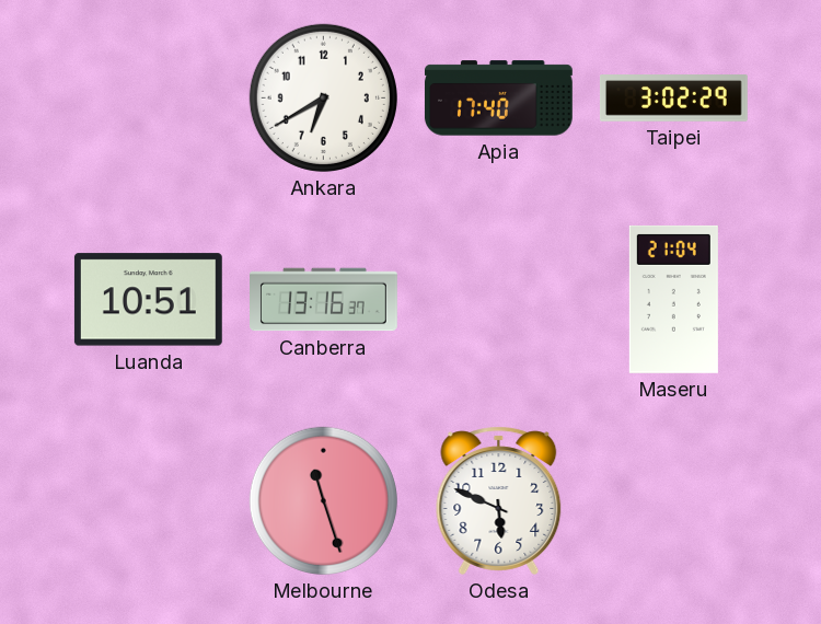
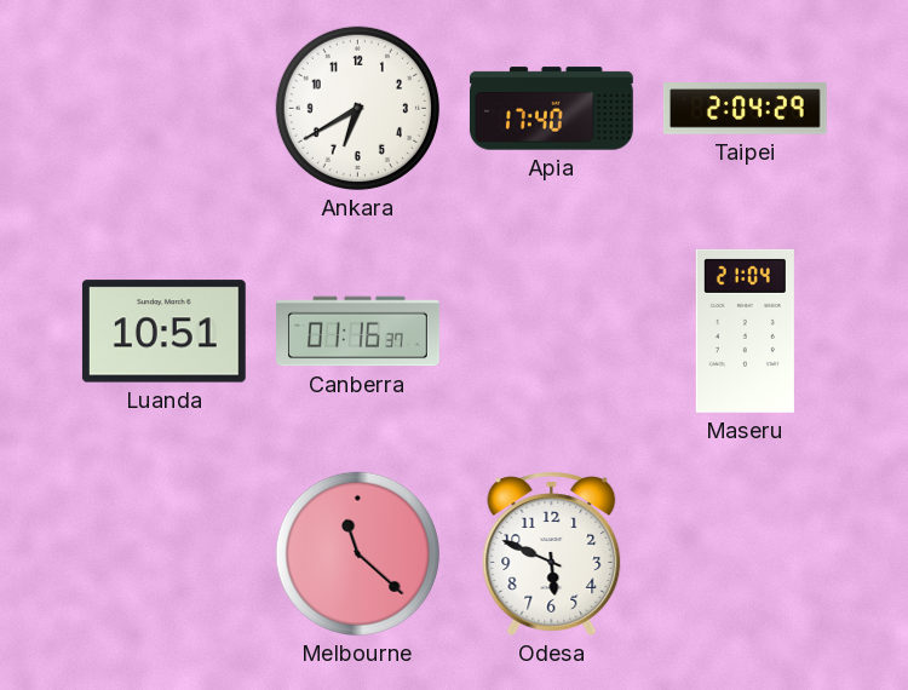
Taipei: 3:02 -> 2:04 (745, 109)
Canberra: 13:16 -> 01:16 (358, 332)
Melbourne: 11:27 -> 11:22 (357, 553)
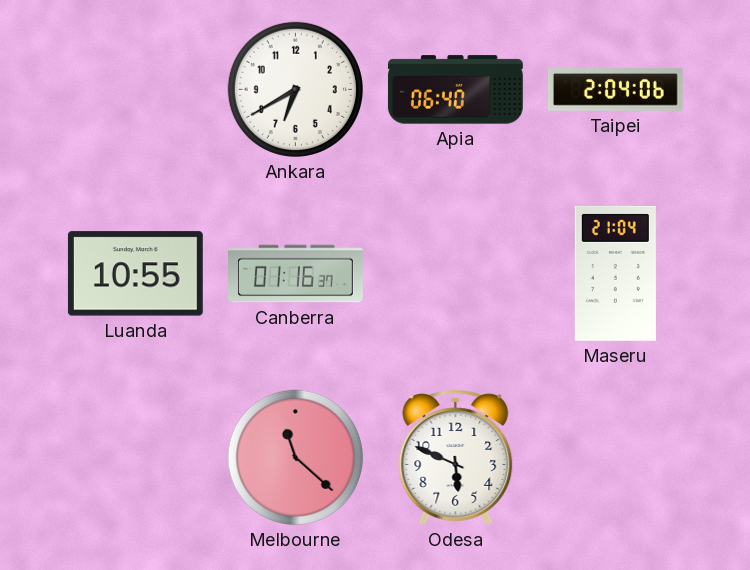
Apia: 17:40 -> 06:40 (455, 90)
Taipei: 2:04:29 -> 2:04:06 (615, 90)
Luanda: 10:51 -> 10:55 (135, 274)
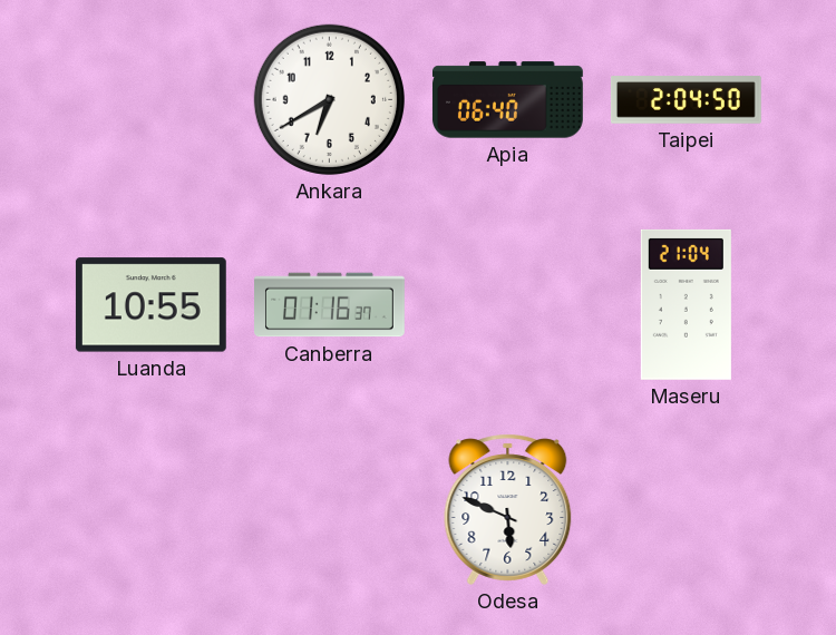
Taipei: 2:04:06 -> 2:04:50 (686, 100)
Melbourne: 11:22 -> none (295, 457)
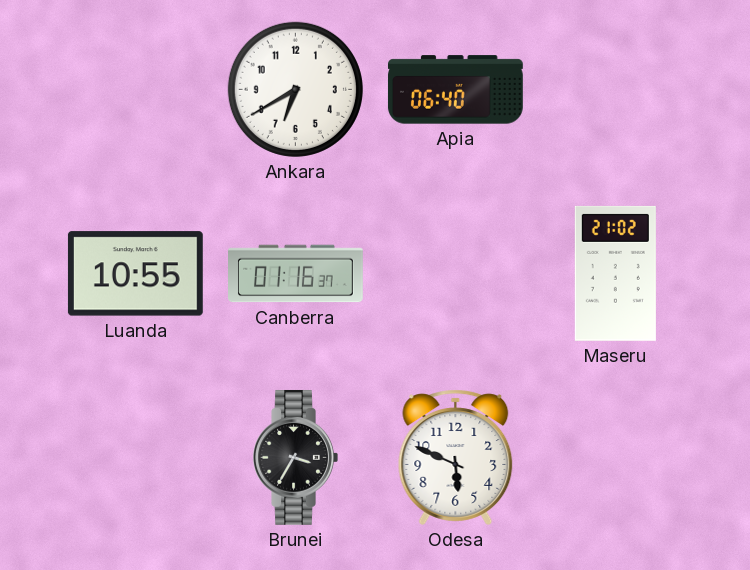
Taipei: 2:04 -> none (686, 100)
Maseru: 21:04 -> 21:02 (615, 273)
Brunei: none -> 3:35 (295, 457)
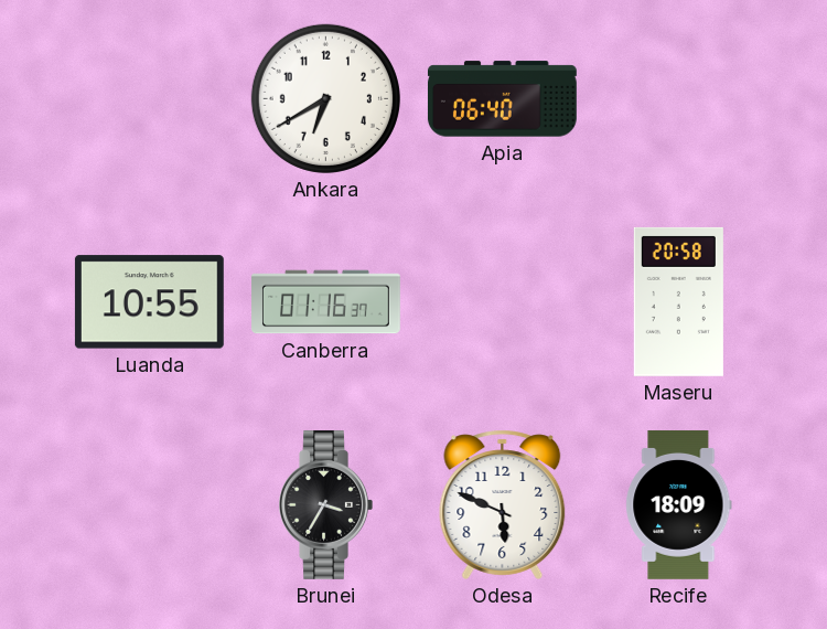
Maseru: 21:02 -> 20:58 (678, 301)
Recife: none -> 18:09 (679, 505)
